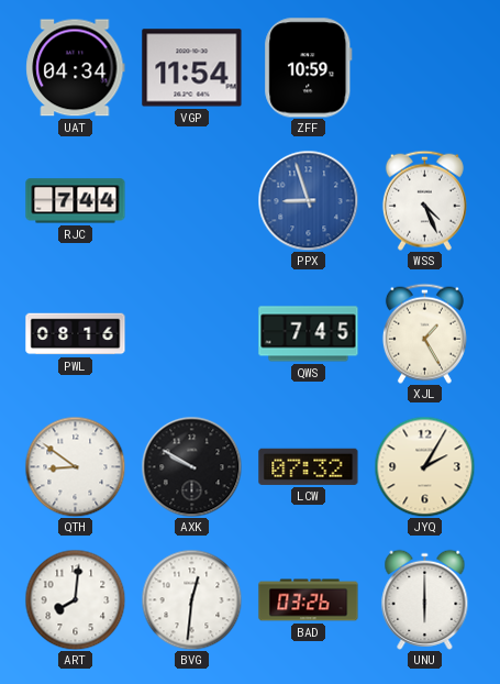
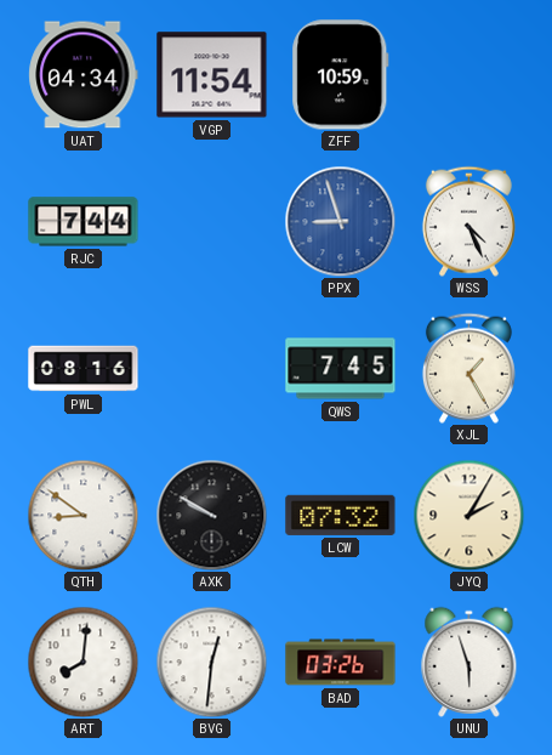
UNU: 6:00 -> 5:57 (470, 662)
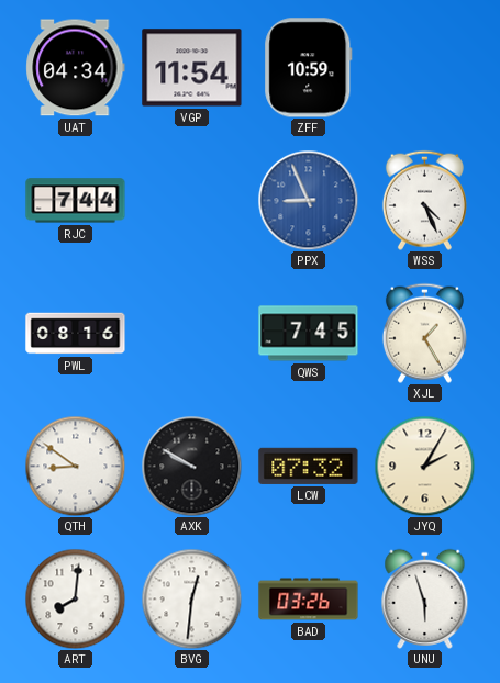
PPX: 8:57 -> 8:56 (308, 200)
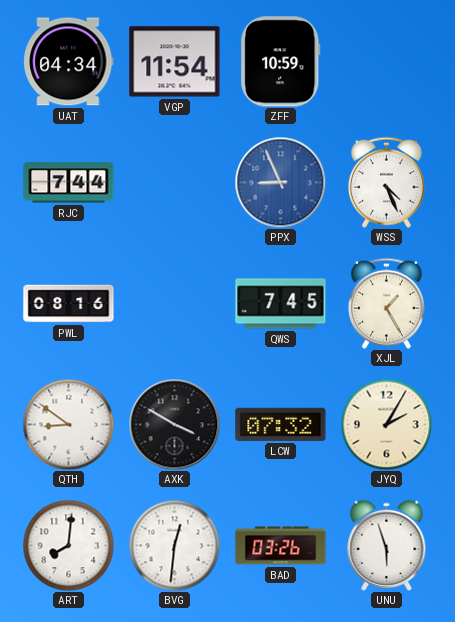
AXK: 9:50 -> 3:50 (174, 424)
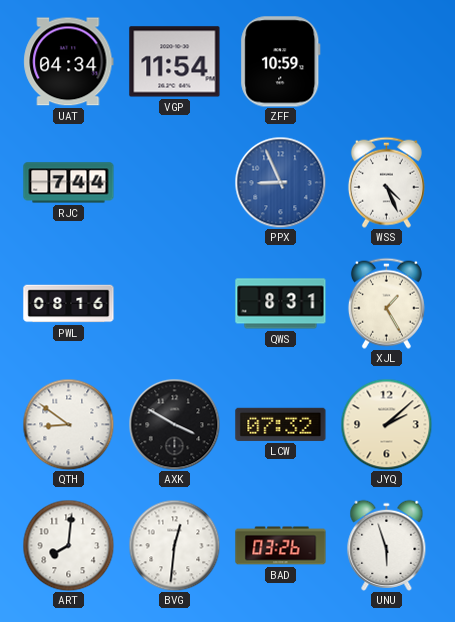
QWS: 7:45 -> 8:31 (281, 304)
JYQ: 2:05 -> 2:08 (386, 424)
